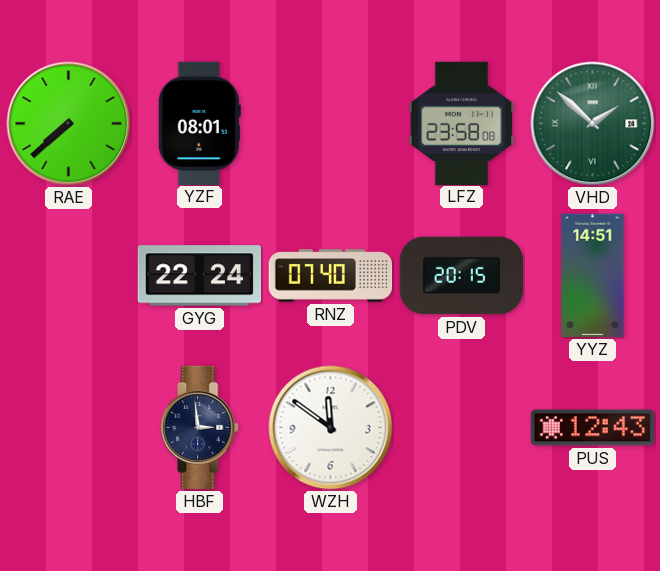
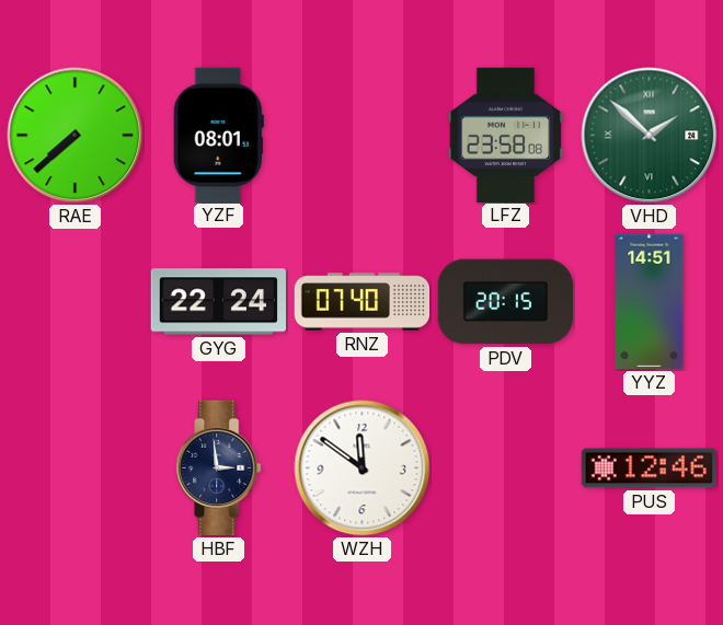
PUS: 12:43 -> 12:46 (649, 468)
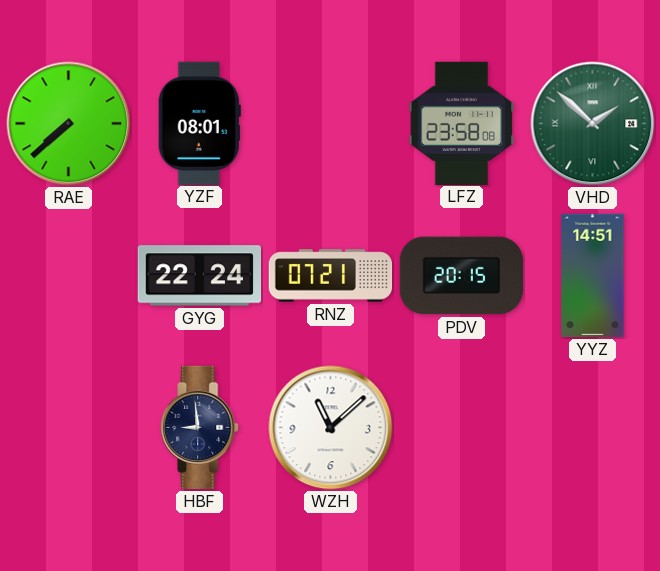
RNZ: 07:40 -> 07:21 (331, 276)
HBF: 2:59 -> 8:59 (200, 428)
WZH: 11:51 -> 11:08 (331, 428)
PUS: 12:46 -> none (649, 468)
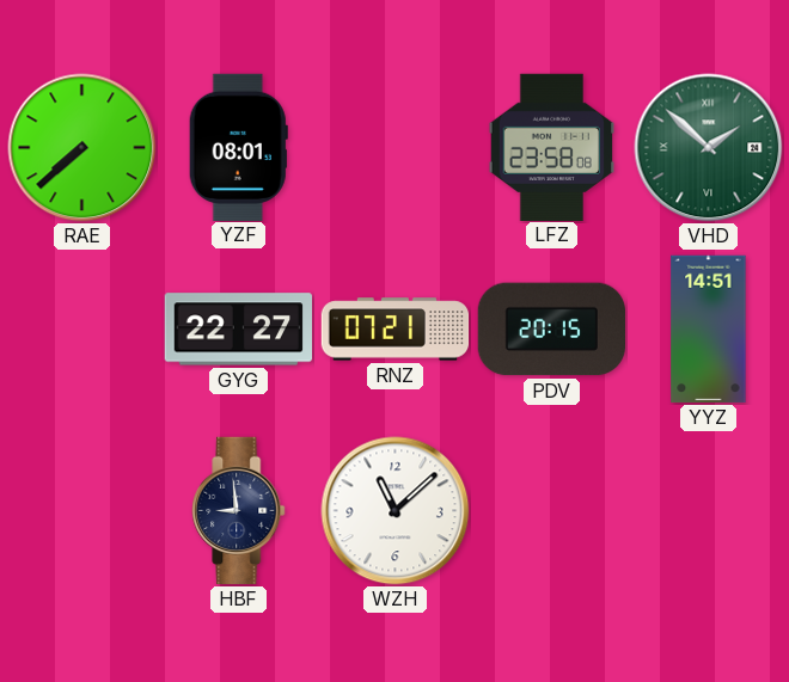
GYG: 22:24 -> 22:27 (238, 330)
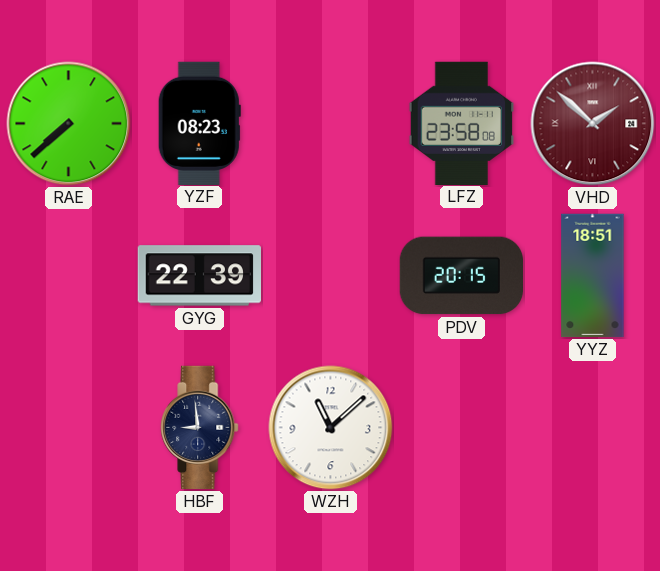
YZF: 08:01 -> 08:23 (199, 123)
VHD dial: green -> burgundy (593, 124)
GYG: 22:27 -> 22:39 (199, 276)
RNZ: 07:21 -> none (396, 330)
YYZ: 14:51 -> 18:51 (593, 276)
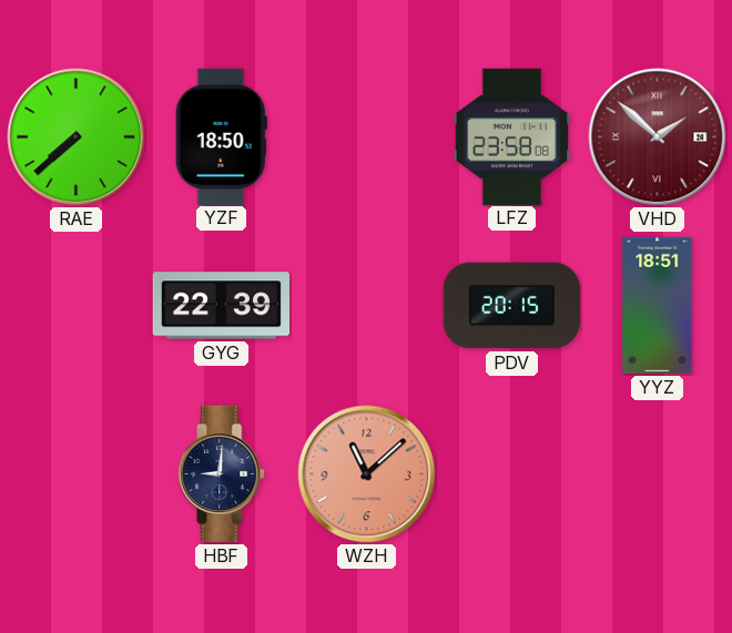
YZF: 08:23 -> 18:50 (221, 136)
HBF: 8:59 -> 9:01 (222, 474)
WZH dial: white -> salmon (367, 474)
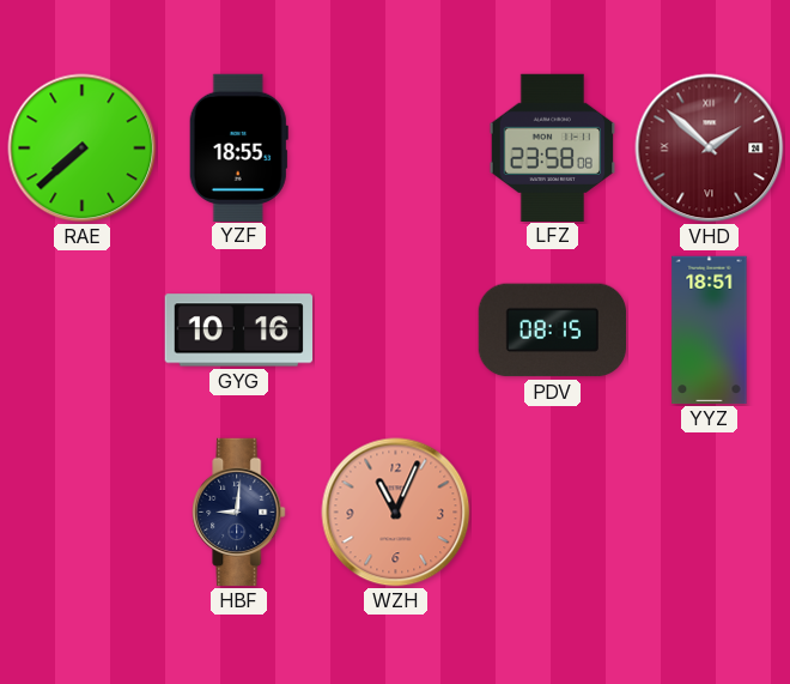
YZF: 18:50 -> 18:55 (238, 147)
GYG: 22:39 -> 10:16 (238, 331)
PDV: 20:15 -> 08:15 (552, 331)
WZH: 11:08 -> 11:04 (396, 513)
